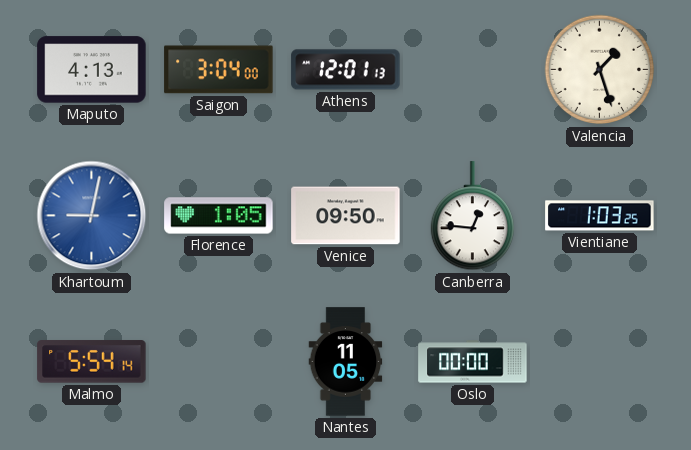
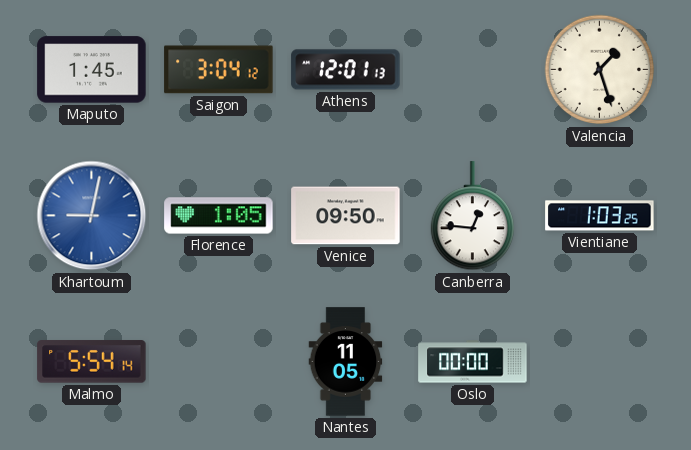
Maputo: 4:13 -> 1:45 (92, 70)
Saigon: 3:04:00 -> 3:04:12 (219, 70)
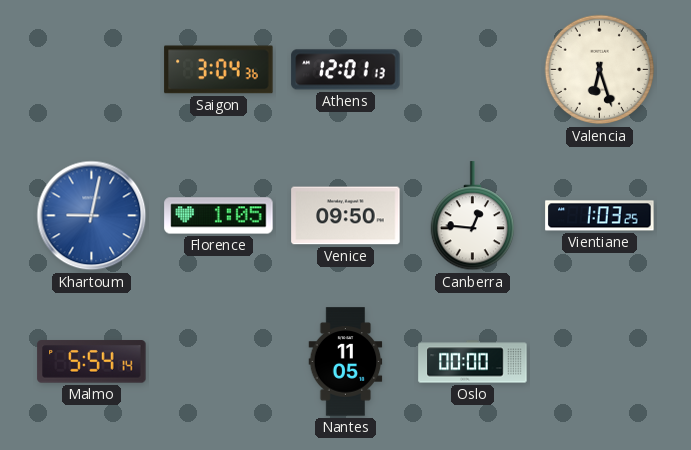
Maputo: 1:45 -> none (92, 70)
Saigon: 3:04:12 -> 3:04:36 (219, 70)
Valencia: 1:27 -> 6:27 (600, 70)
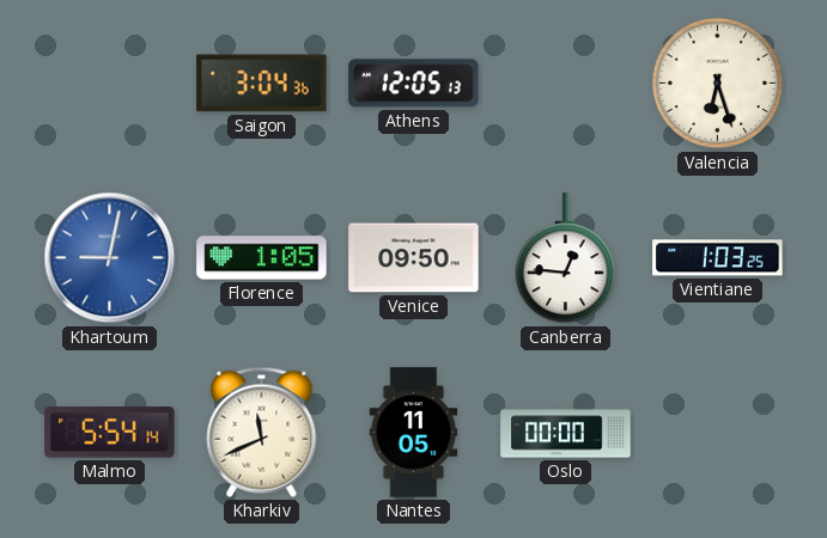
Athens: 12:01 -> 12:05 (414, 84)
Kharkiv: none -> 11:41 (262, 432)
